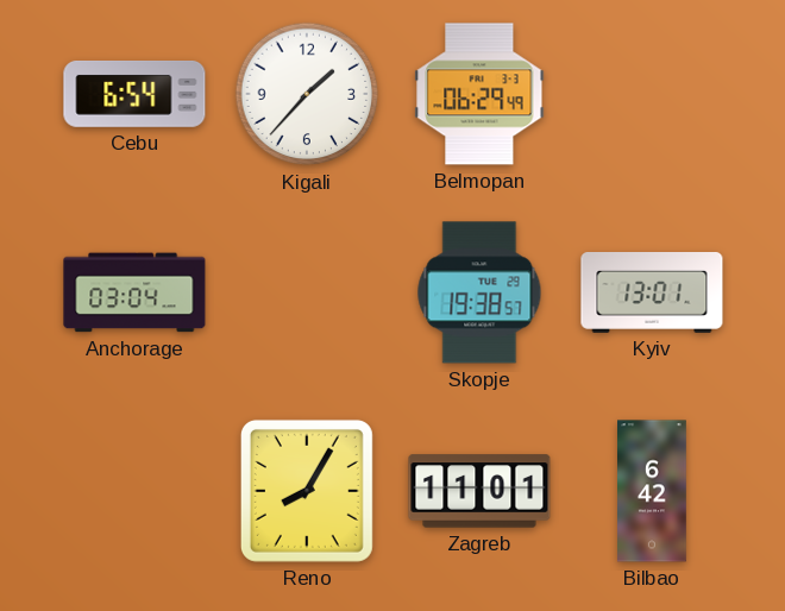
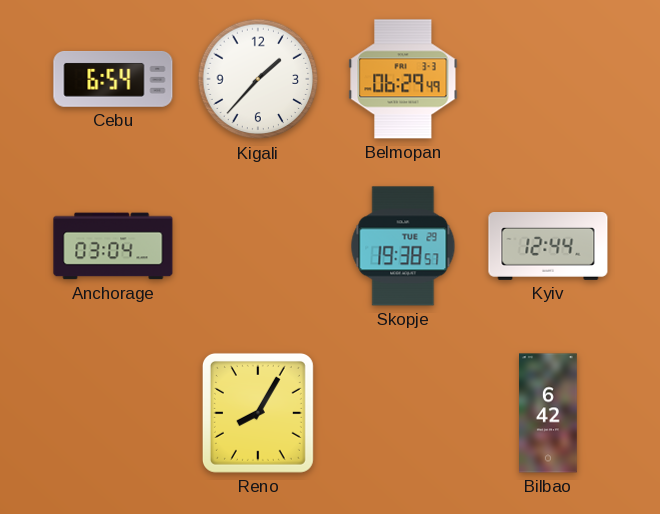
Kyiv: 13:01 -> 12:44 (548, 247)
Zagreb: 11:01 -> none (479, 491)
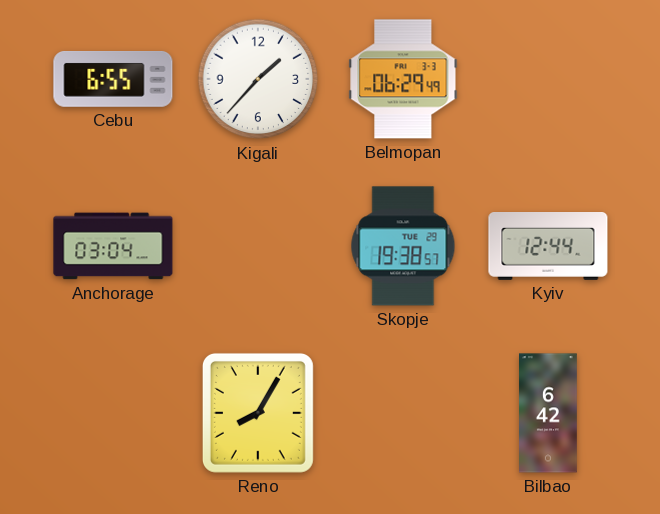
Cebu: 6:54 -> 6:55 (113, 79)
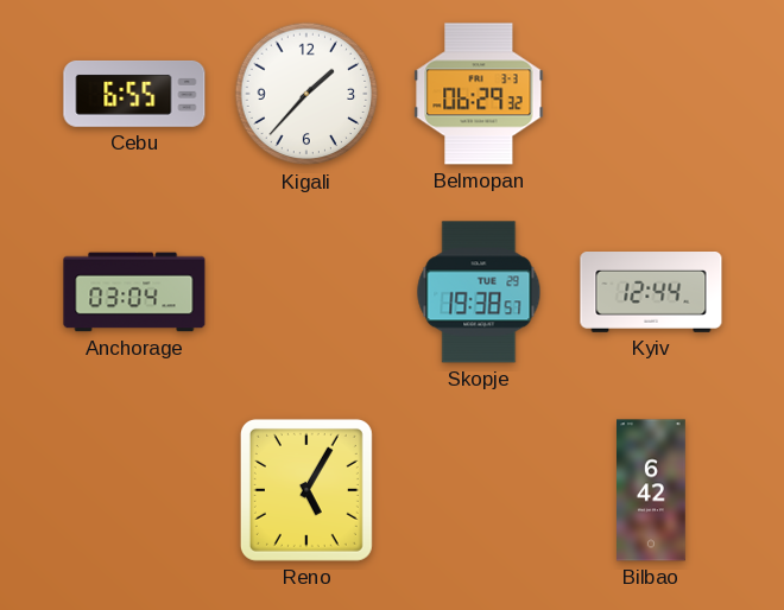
Belmopan: 06:29:49 -> 06:29:32 (479, 94)
Reno: 8:05 -> 5:05 (306, 490)
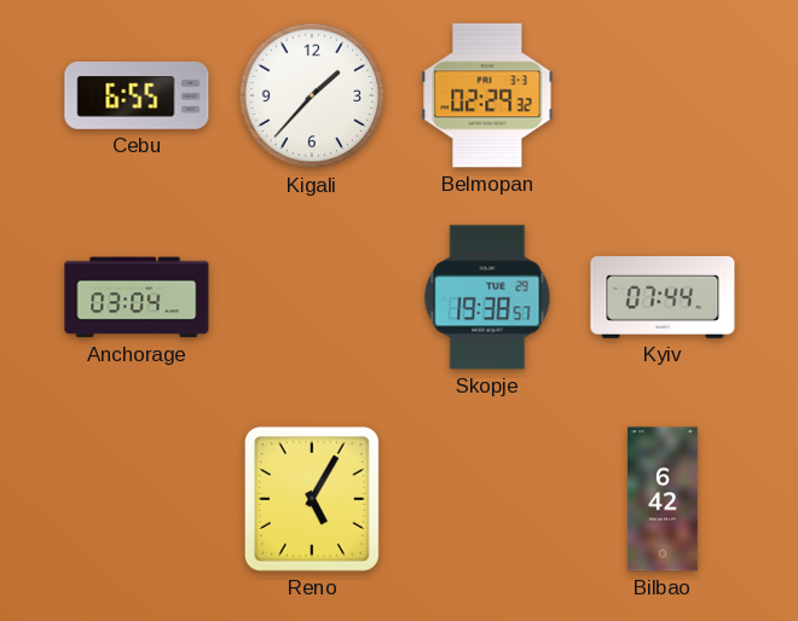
Belmopan: 06:29 -> 02:29 (487, 95)
Kyiv: 12:44 -> 07:44 (663, 298)
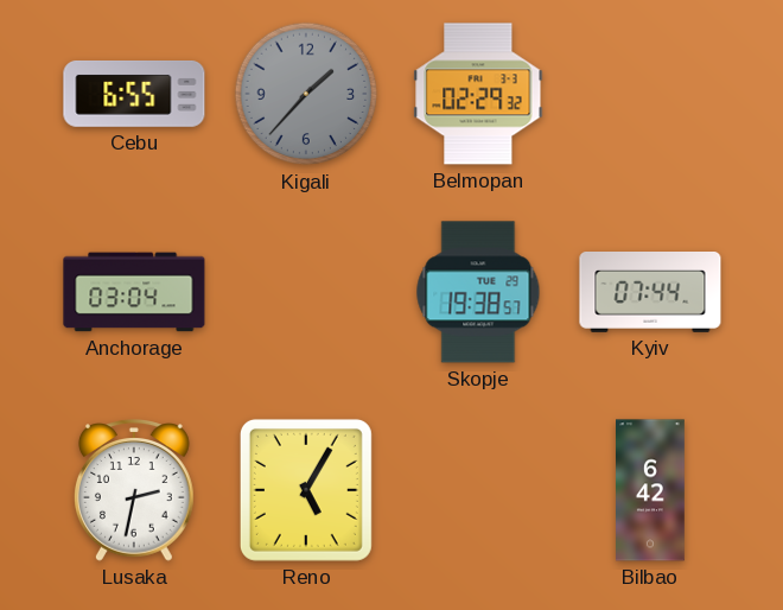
Kigali dial: white -> grey (306, 94)
Lusaka: none -> 2:32 (134, 490)
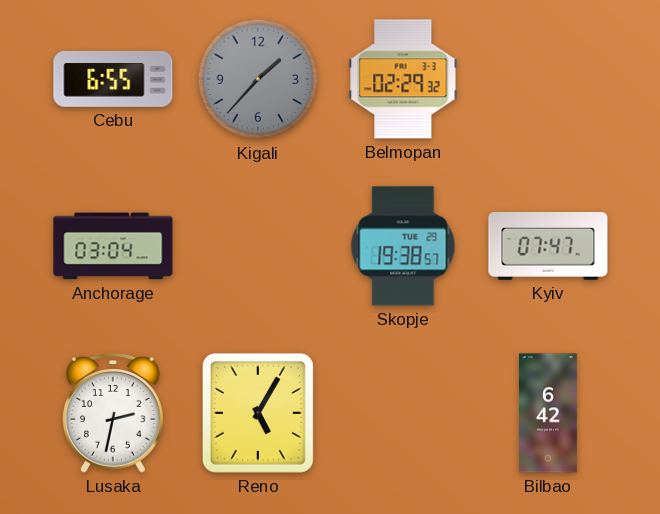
Kyiv: 07:44 -> 07:47 (548, 247)
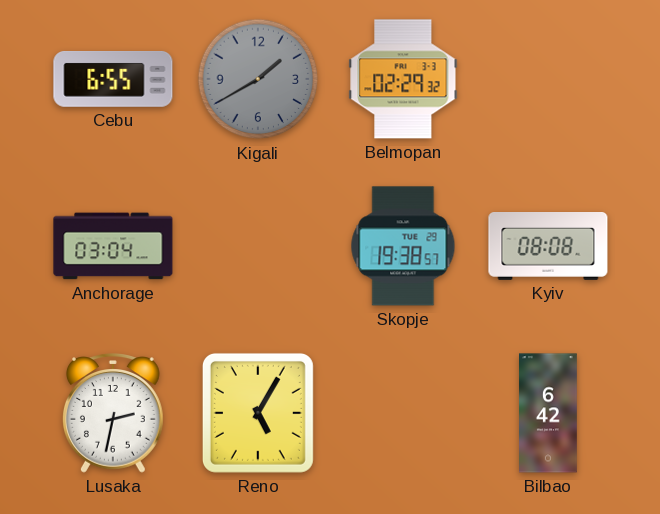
Kigali: 1:37 -> 1:40 (258, 79)
Kyiv: 07:47 -> 08:08 (548, 247)
